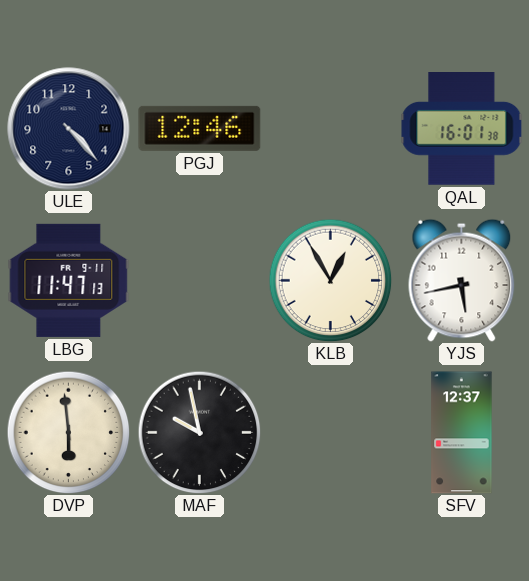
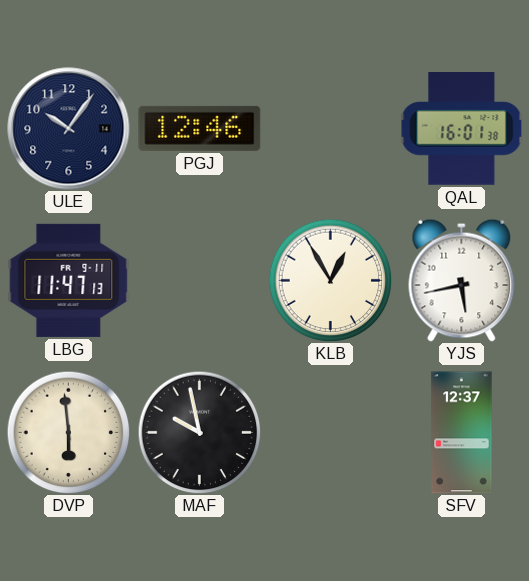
ULE: 4:23 -> 10:06 (69, 129)
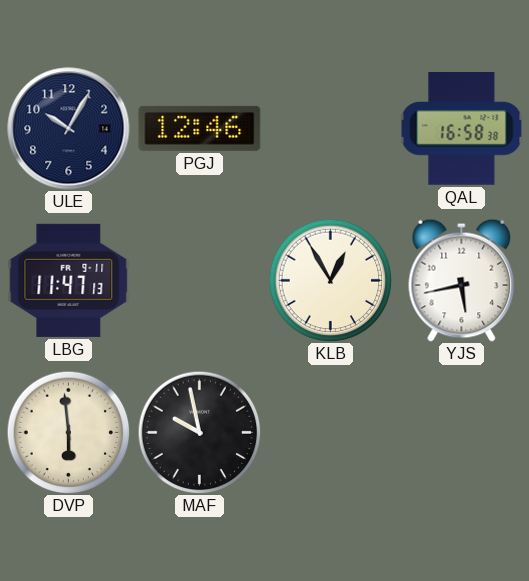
ULE: 10:06 -> 10:05 (69, 129)
QAL: 16:01 -> 16:58 (462, 129)
SFV: 12:37 -> none (462, 433)
